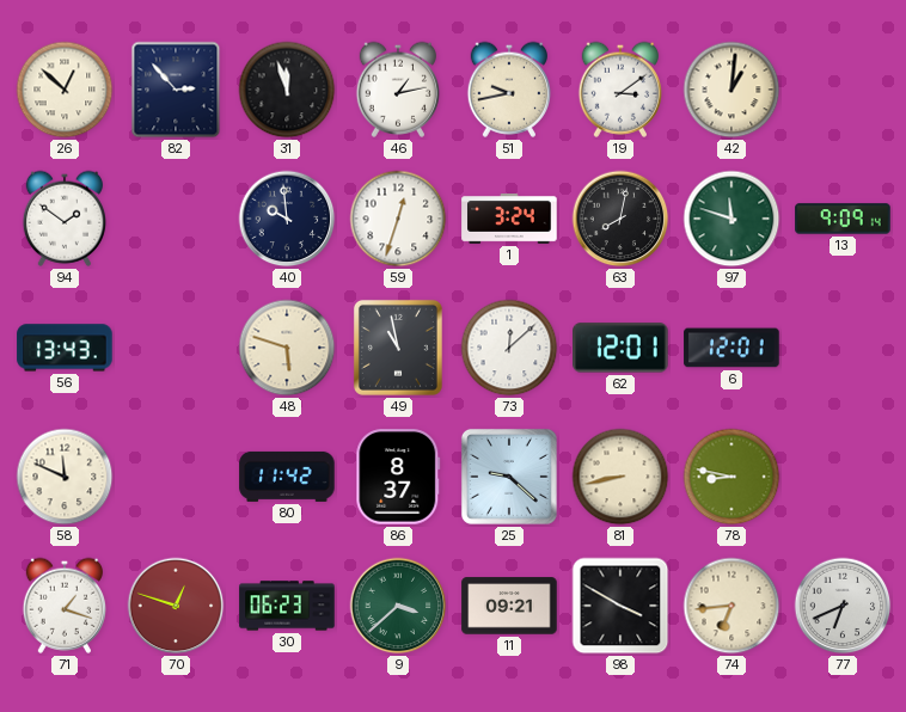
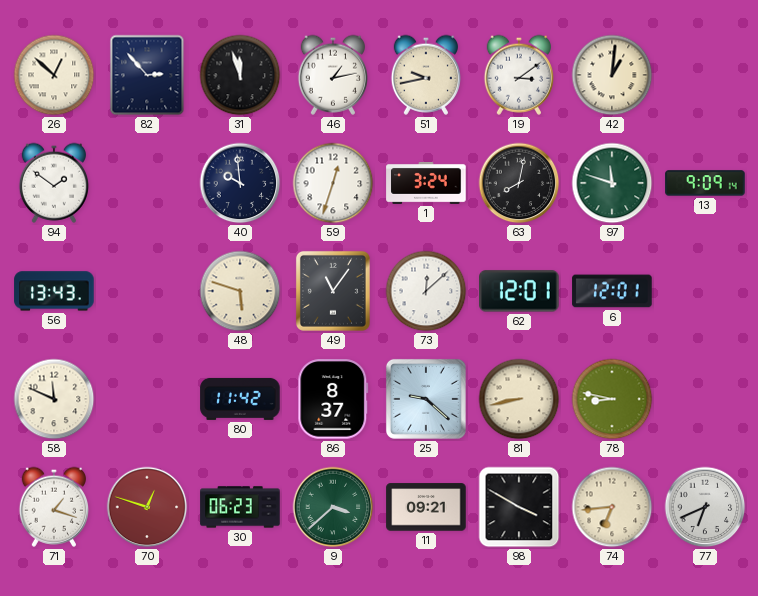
49: 10:58 -> 11:06 (333, 291)
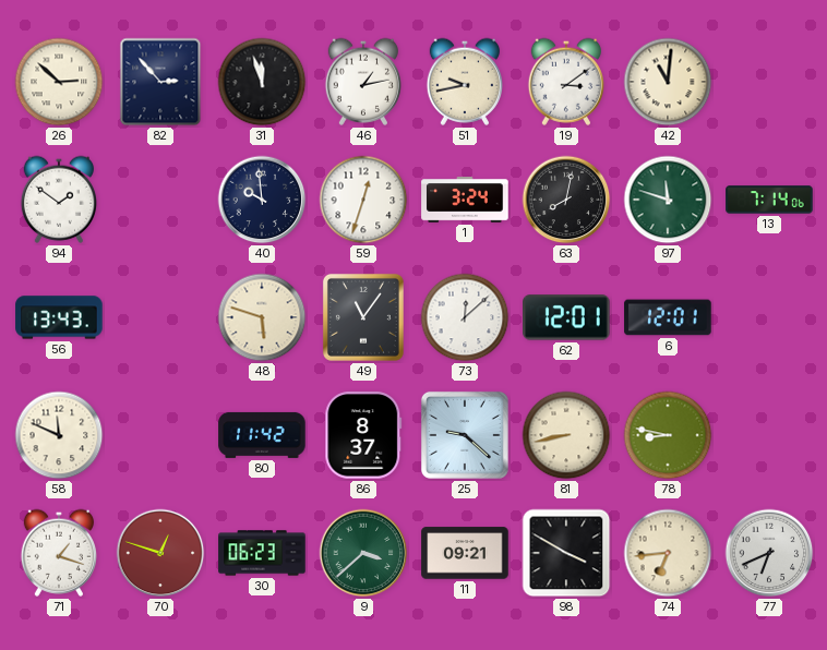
26: 12:52 -> 2:52 (59, 82)
42: 1:01 -> 11:01 (668, 82)
13: 9:09 -> 7:14 (769, 200)
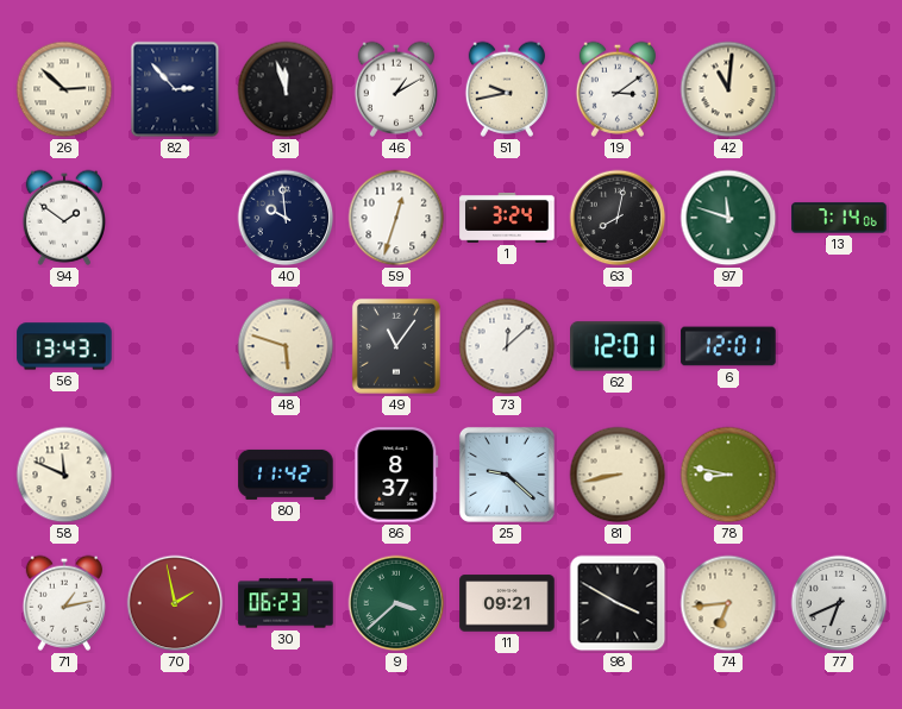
46: 1:13 -> 1:10 (395, 89)
71: 1:18 -> 1:13 (63, 603)
70: 12:48 -> 1:58 (175, 603)
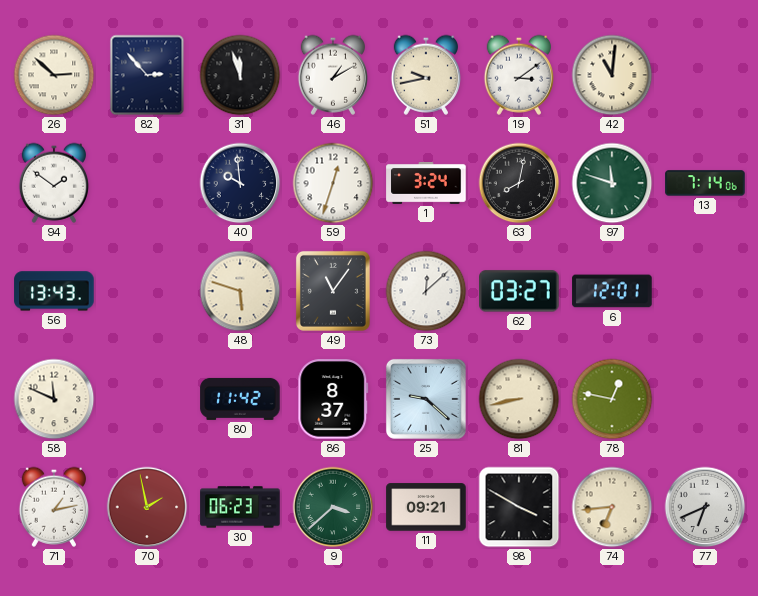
62: 12:01 -> 03:27 (519, 291)
78: 8:47 -> 12:47 (612, 399)
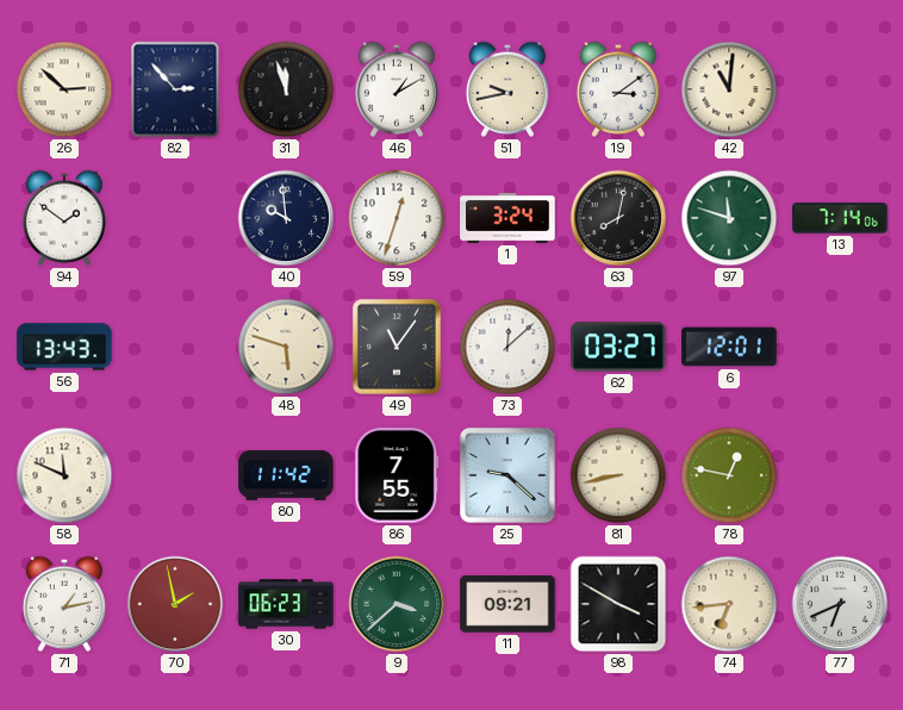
86: 8:37 -> 7:55 (397, 475)
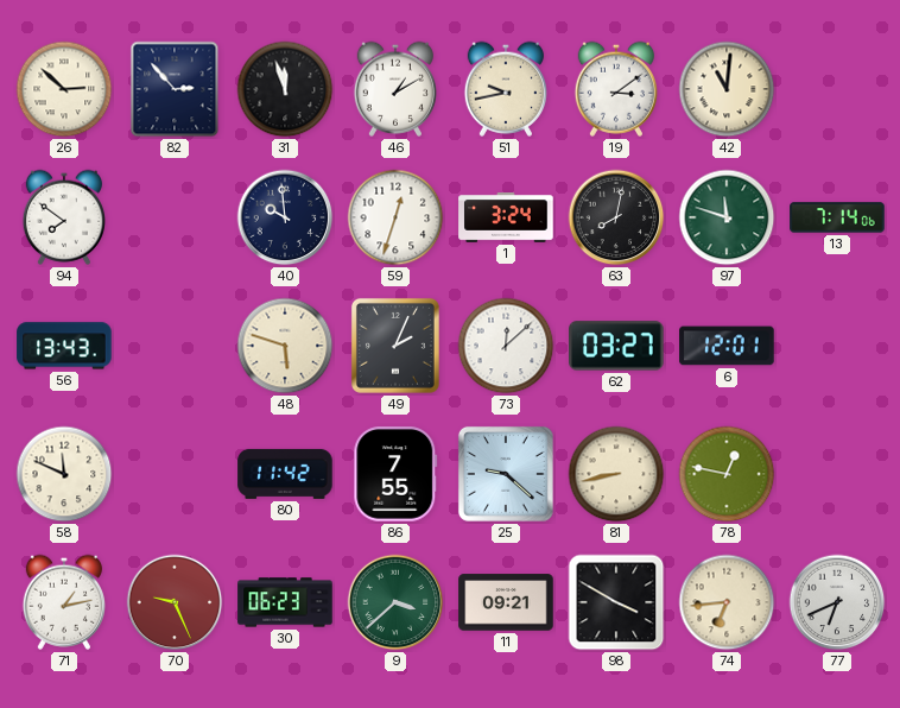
94: 1:51 -> 7:51 (63, 217)
49: 11:06 -> 2:04 (395, 346)
70: 1:58 -> 9:26 (175, 602)
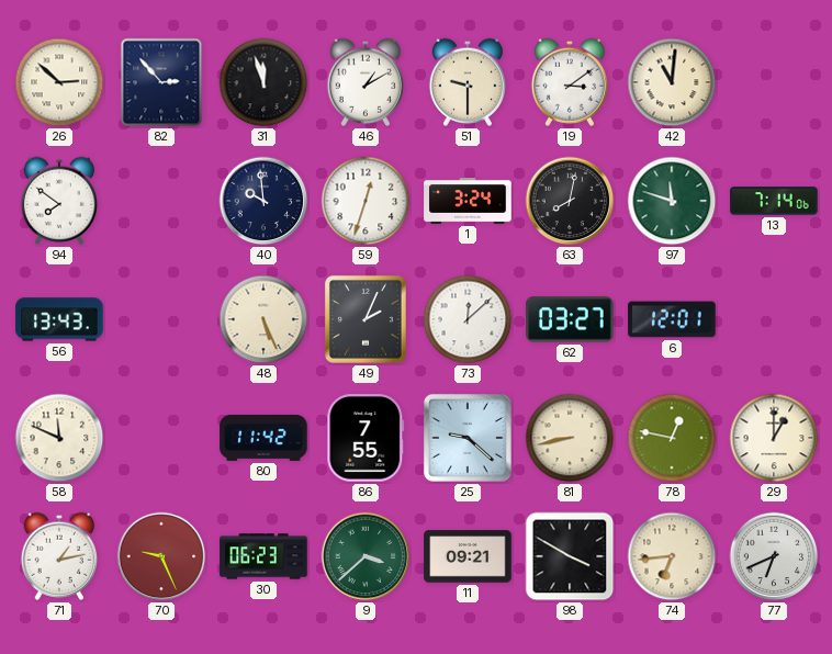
51: 9:43 -> 9:30 (466, 82)
48: 5:48 -> 5:26 (263, 319)
29: none -> 1:00 (774, 438)
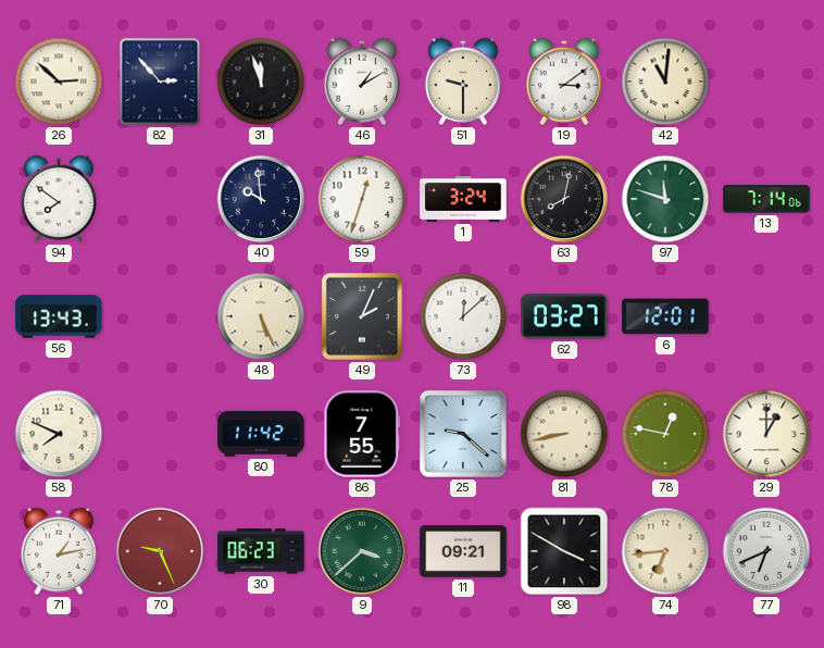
58: 11:49 -> 7:49 (59, 434)
